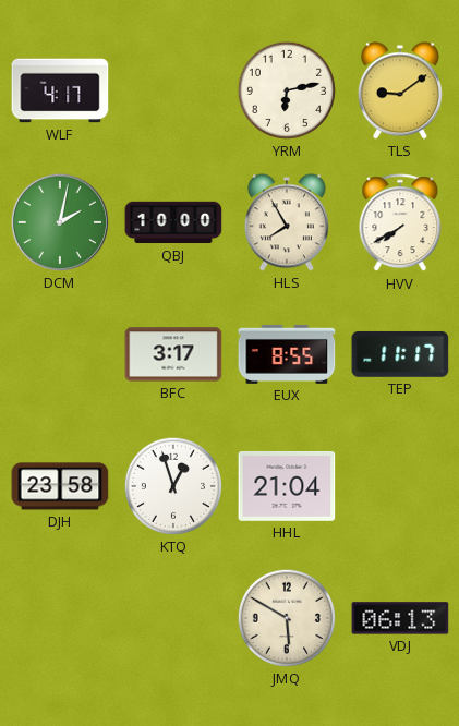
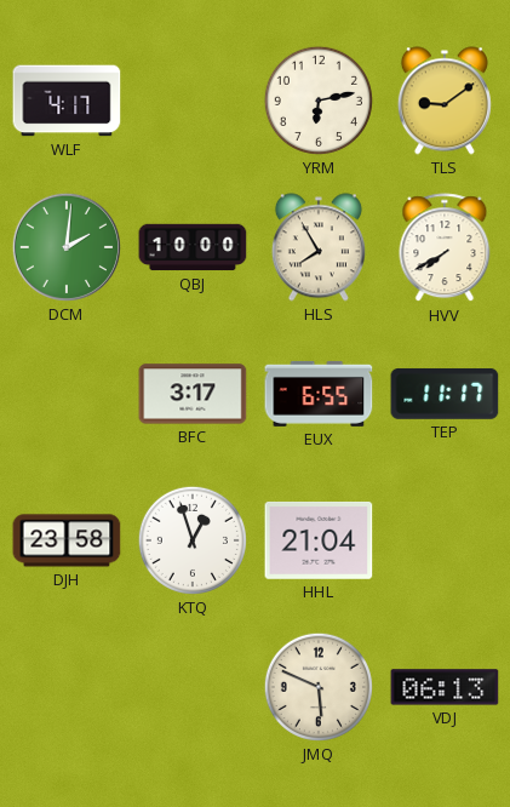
DCM: 2:02 -> 2:01 (67, 247)
EUX: 8:55 -> 6:55 (319, 394)
JMQ: 5:50 -> 5:49 (319, 687)
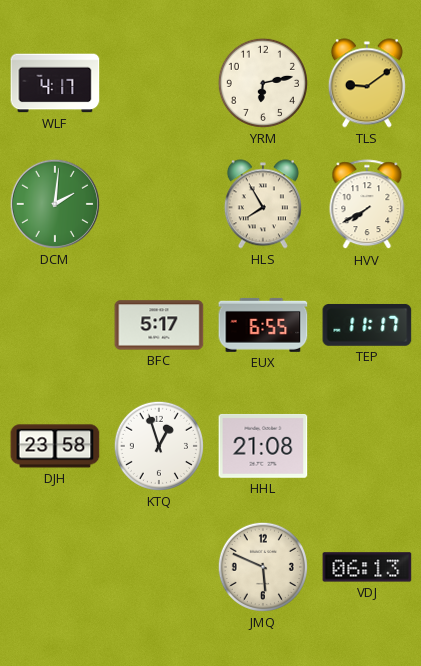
QBJ: 10:00 -> none (193, 247)
BFC: 3:17 -> 5:17 (159, 325)
HHL: 21:04 -> 21:08 (263, 446)
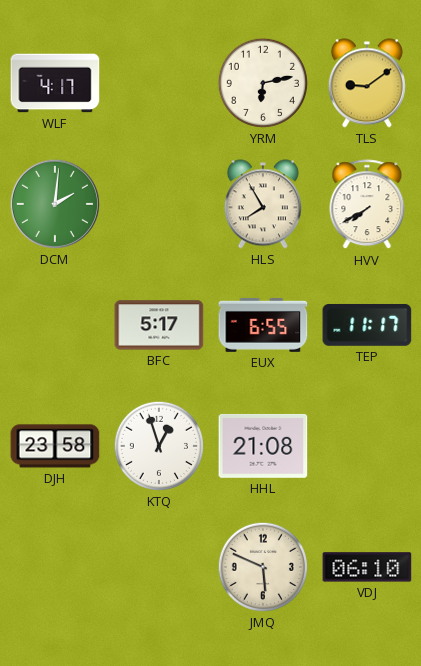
VDJ: 06:13 -> 06:10 (367, 567)
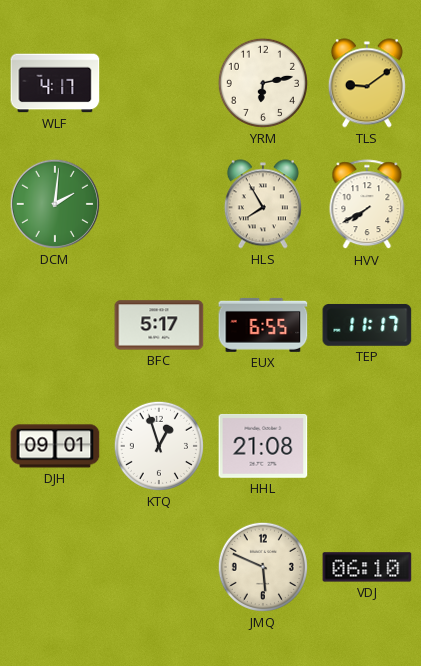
DJH: 23:58 -> 09:01 (55, 446)
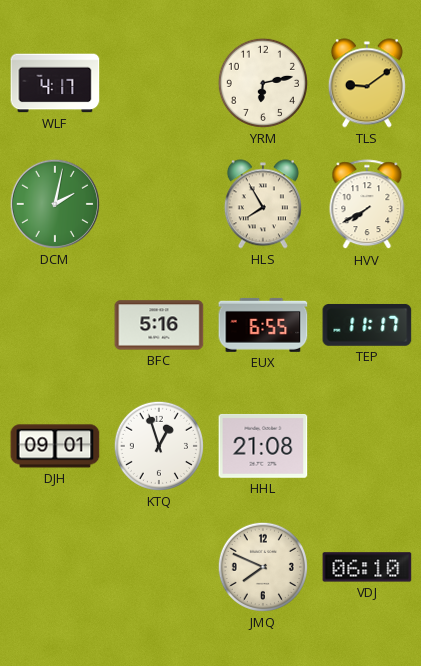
DCM: 2:01 -> 2:02 (55, 204)
BFC: 5:17 -> 5:16 (159, 325)
JMQ: 5:49 -> 7:49 (263, 567)
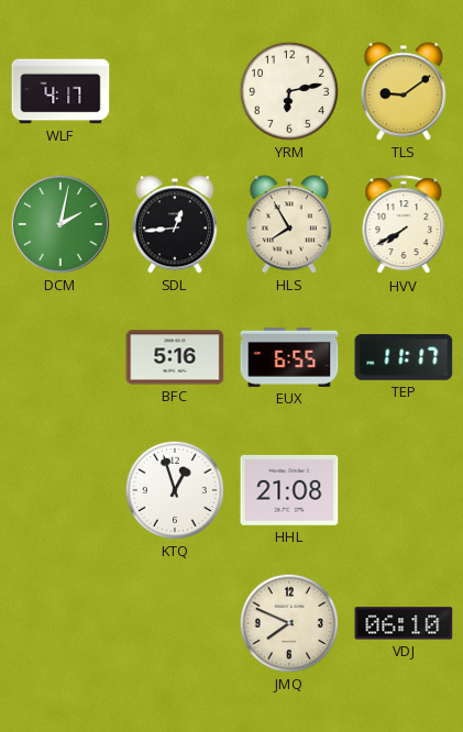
SDL: none -> 12:44 (175, 224)
DJH: 09:01 -> none (55, 446)
